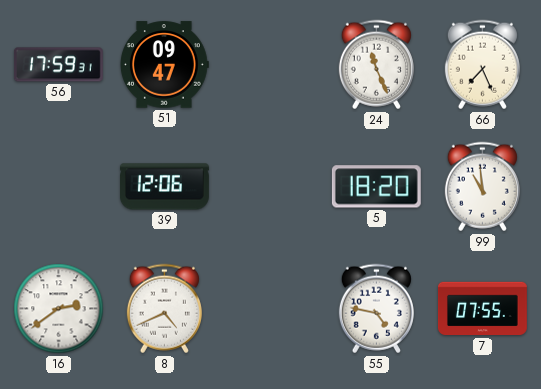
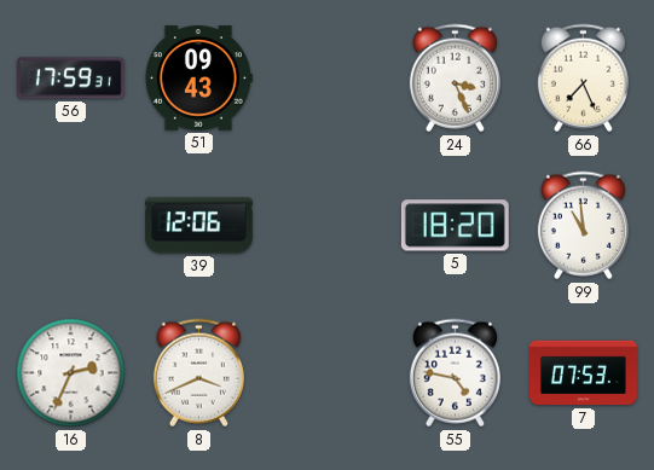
51: 09:47 -> 09:43 (198, 79)
24: 11:26 -> 3:26 (455, 79)
16: 2:39 -> 2:34 (71, 373)
8: 4:41 -> 3:41 (198, 373)
7: 07:55 -> 07:53 (584, 373)
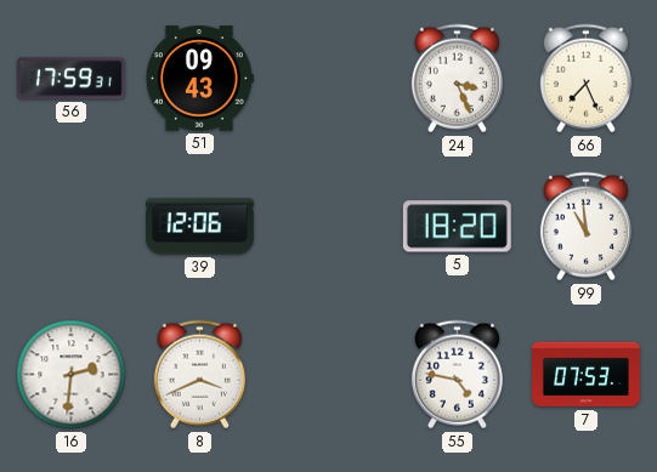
16: 2:34 -> 2:31 (72, 375)
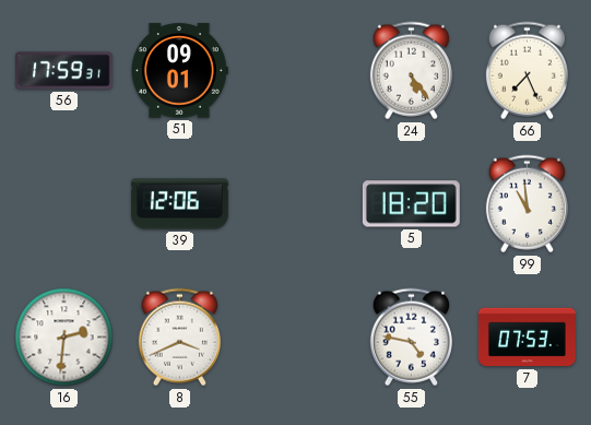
51: 09:43 -> 09:01 (179, 71)
24: 3:26 -> 5:24 (411, 71)
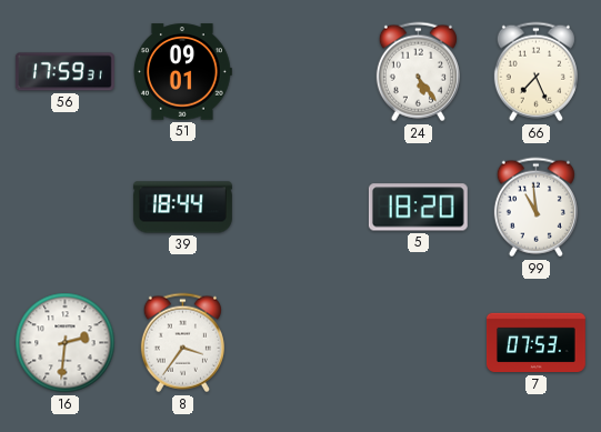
39: 12:06 -> 18:44 (183, 208)
8: 3:41 -> 3:36 (182, 343)
55: 4:47 -> none (411, 338)
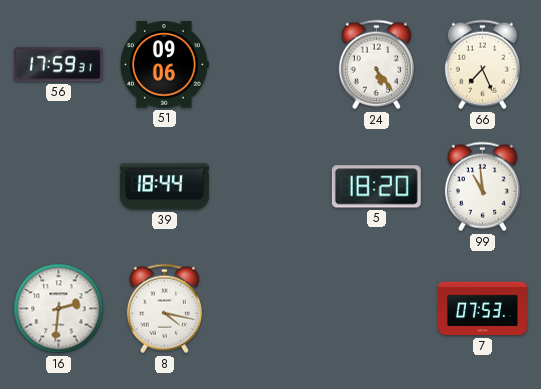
51: 09:01 -> 09:06 (164, 65)
8: 3:36 -> 4:17 (164, 309)
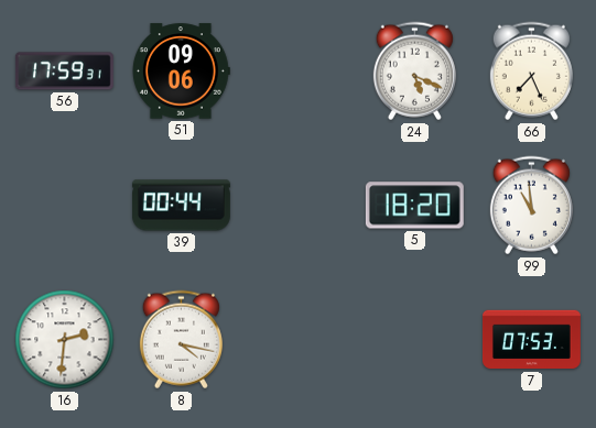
24: 5:24 -> 5:19 (414, 72)
39: 18:44 -> 00:44 (182, 206)
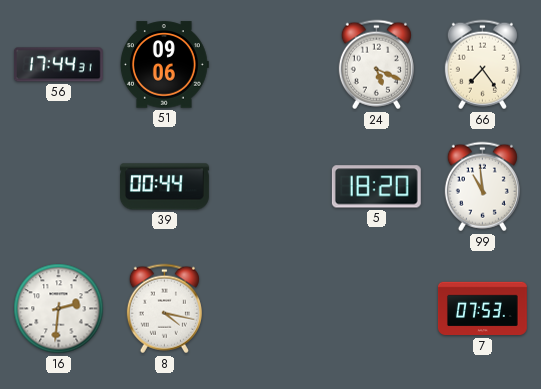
56: 17:59 -> 17:44 (58, 65)
66: 7:26 -> 7:24 (482, 65)
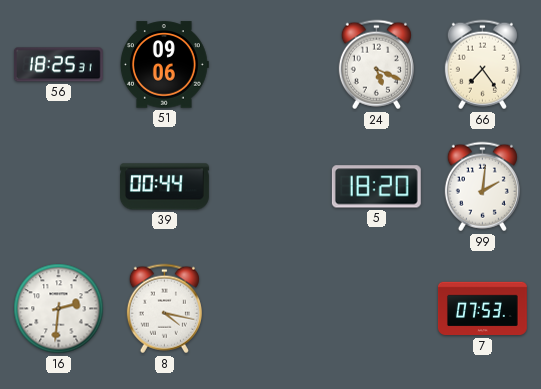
56: 17:44 -> 18:25 (58, 65)
99: 10:59 -> 2:01 (482, 187)
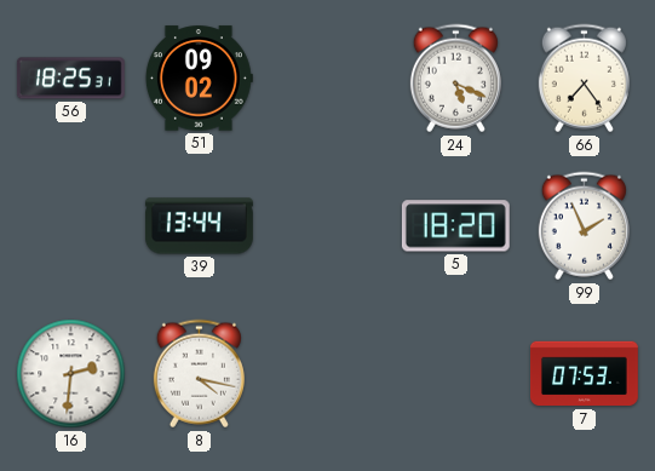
51: 09:06 -> 09:02 (199, 79)
39: 00:44 -> 13:44 (200, 226)
99: 2:01 -> 1:56 (584, 226)
